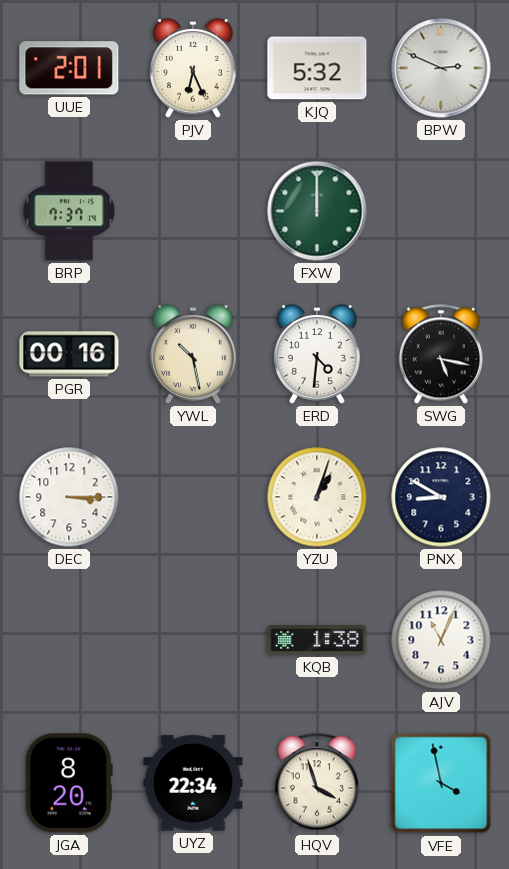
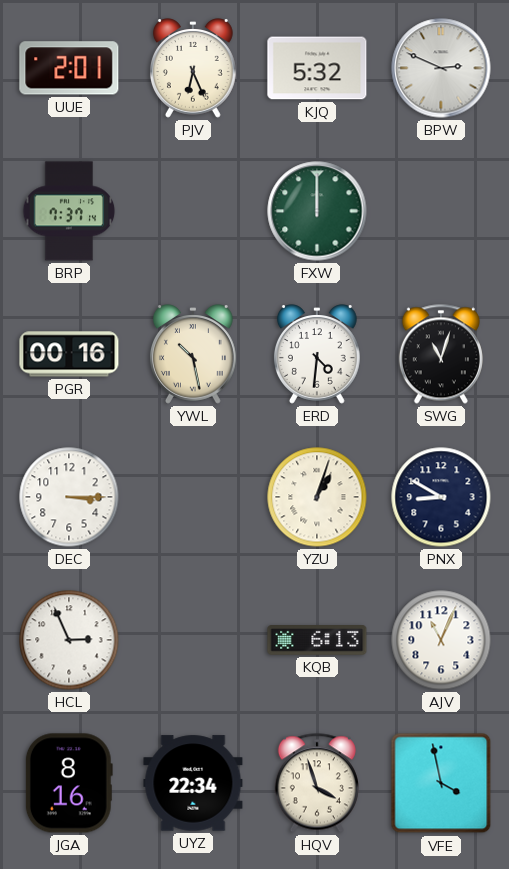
SWG: 5:17 -> 11:03 (441, 354)
HCL: none -> 2:56 (69, 640)
KQB: 1:38 -> 6:13 (317, 640)
JGA: 8:20 -> 8:16 (69, 783)
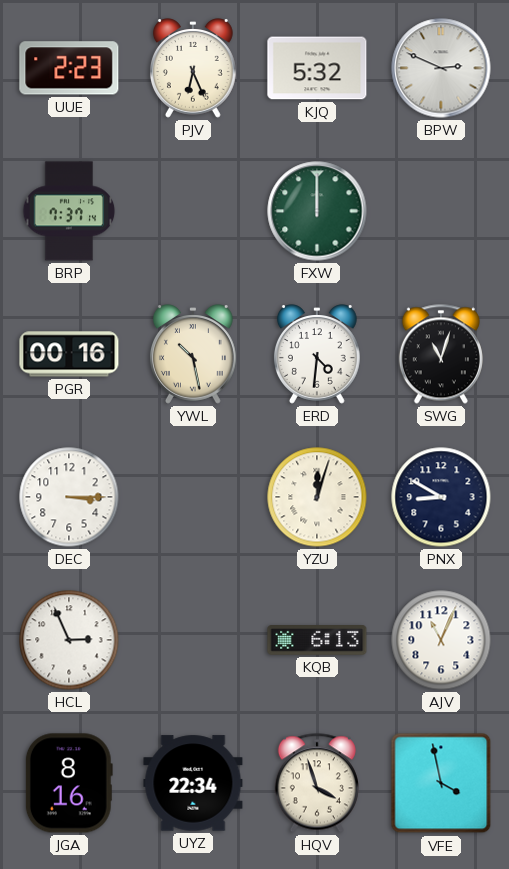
UUE: 2:01 -> 2:23 (69, 68)
YZU: 1:03 -> 12:03 (317, 497)
